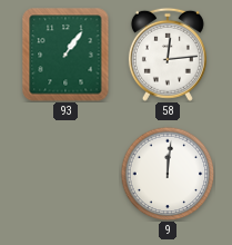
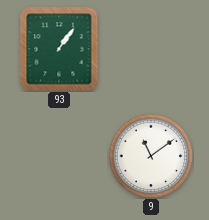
58: 12:14 -> none (168, 55)
9: 12:01 -> 11:09 (151, 156)
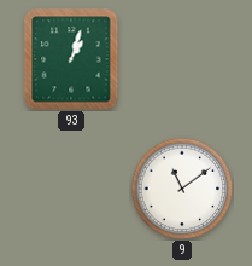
93: 1:06 -> 1:03 (71, 59)
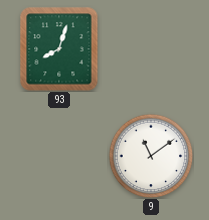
93: 1:03 -> 8:03 (59, 49)
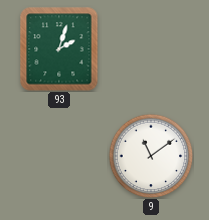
93: 8:03 -> 2:03 (59, 49)
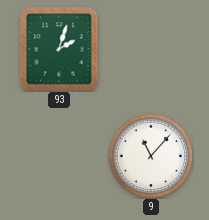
9: 11:09 -> 11:07 (151, 156)
